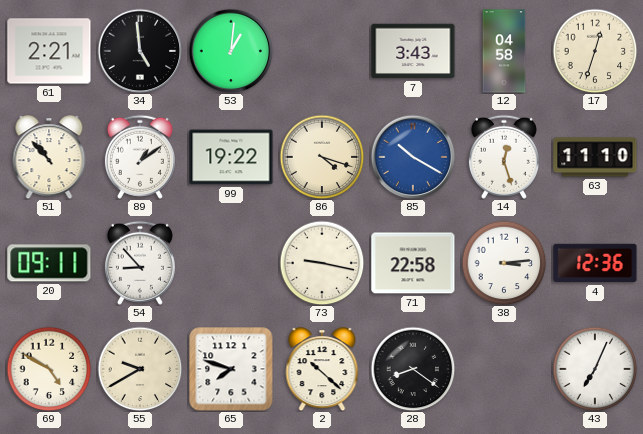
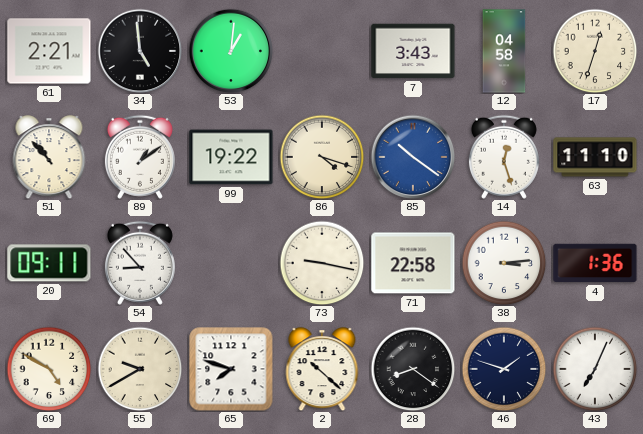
85: 10:20 -> 10:21 (413, 157)
4: 12:36 -> 1:36 (595, 263)
46: none -> 1:48 (504, 369)
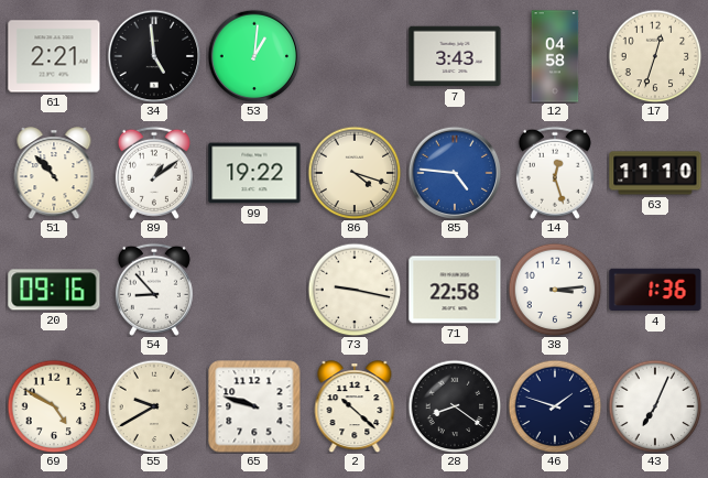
85: 10:21 -> 4:46 (455, 173)
20: 09:11 -> 09:16 (54, 290)
65: 7:48 -> 9:48 (254, 406)
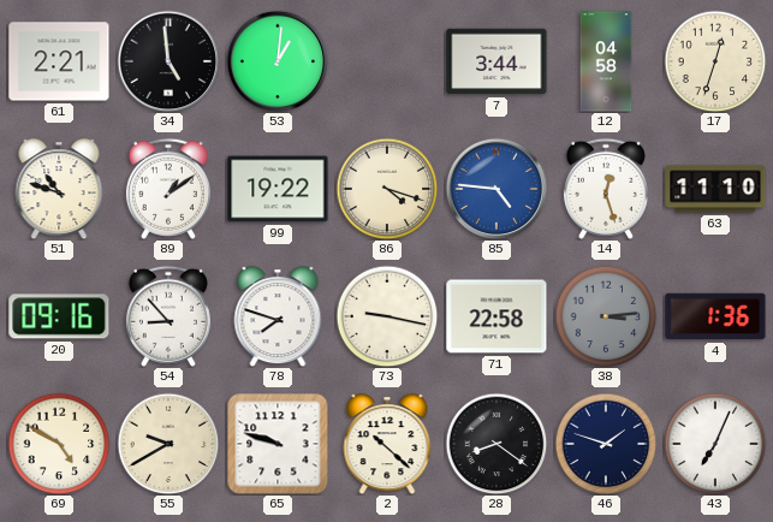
7: 3:43 -> 3:44 (496, 61)
51: 10:53 -> 10:48 (59, 189)
78: none -> 7:48 (278, 316)
38 dial: white -> grey (606, 316)
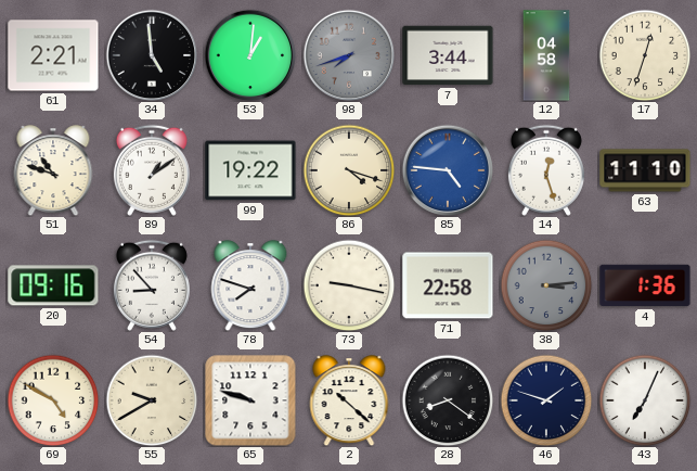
98: none -> 7:42 (349, 55)
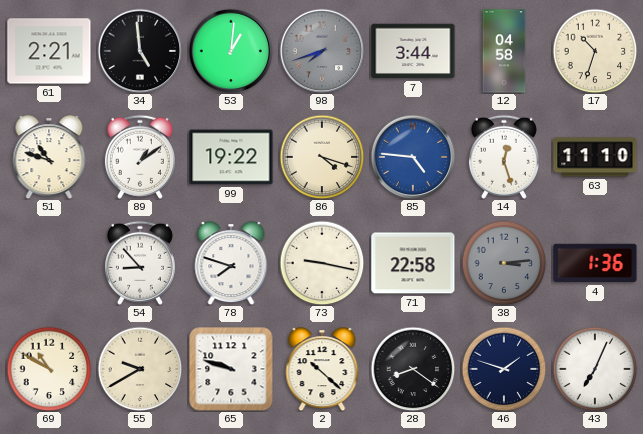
17: 12:33 -> 10:33 (595, 51)
20: 09:16 -> none (53, 285)
69: 4:50 -> 10:50 (49, 369)
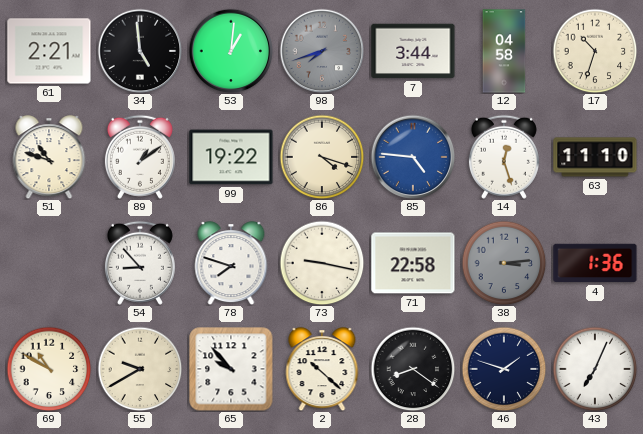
65: 9:48 -> 9:53 (231, 369)
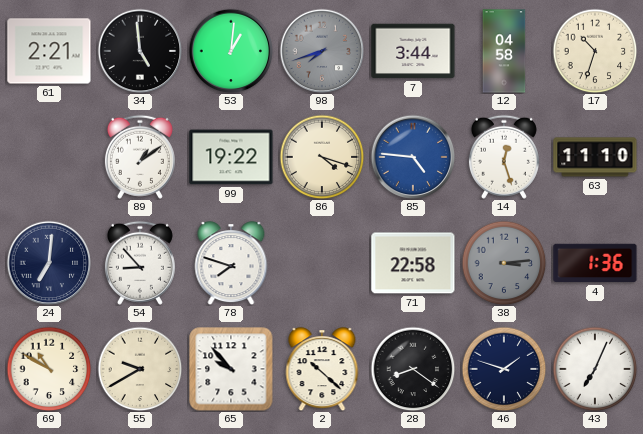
51: 10:48 -> none (49, 157)
24: none -> 7:01 (49, 263)
73: 9:17 -> none (322, 263)
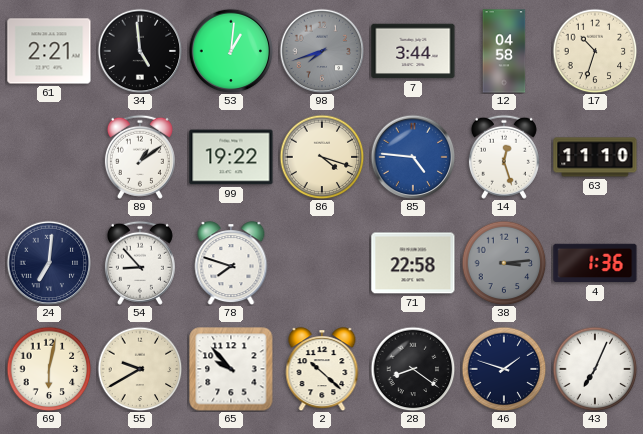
69: 10:50 -> 6:02 (49, 369)
